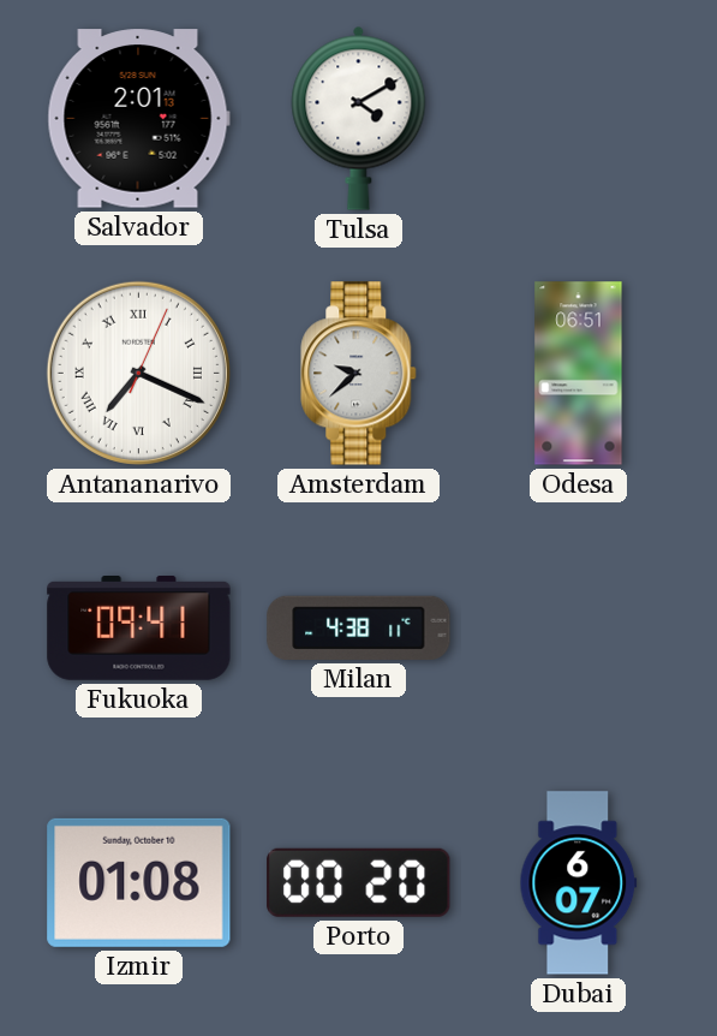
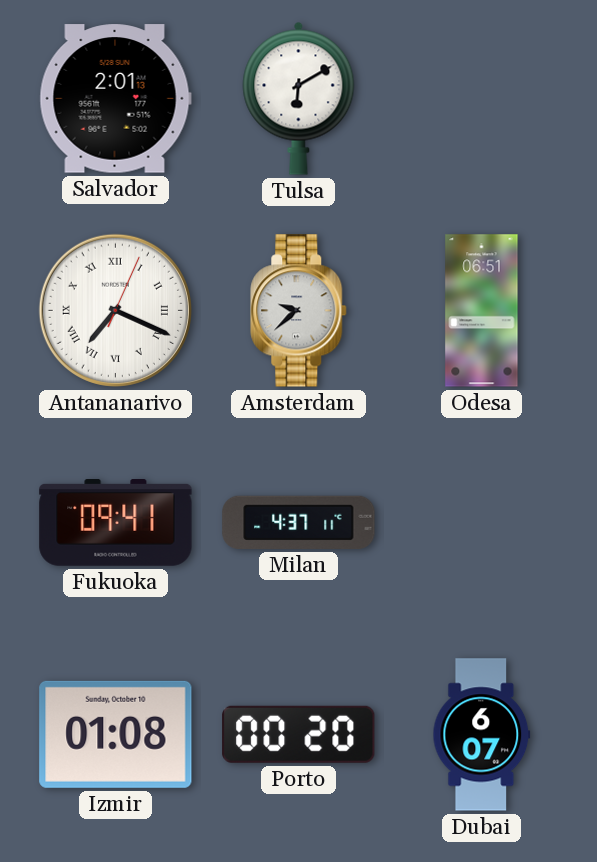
Tulsa: 4:10 -> 6:10 (299, 98)
Milan: 4:38 -> 4:37 (299, 522)
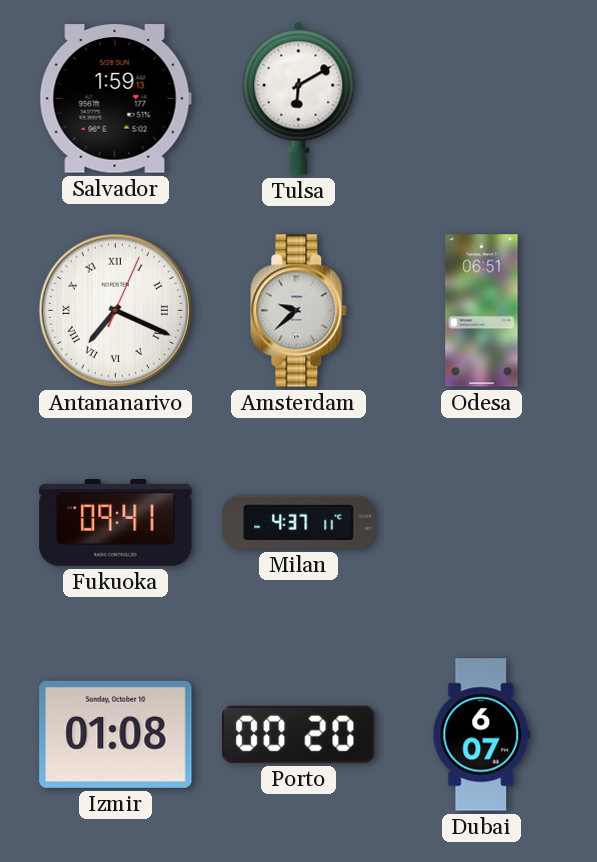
Salvador: 2:01 -> 1:59 (115, 99)
